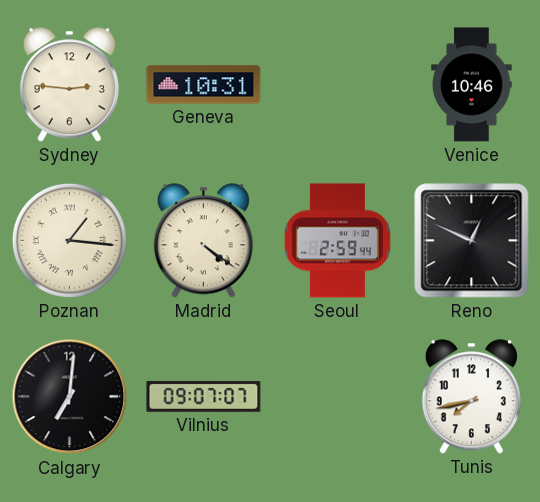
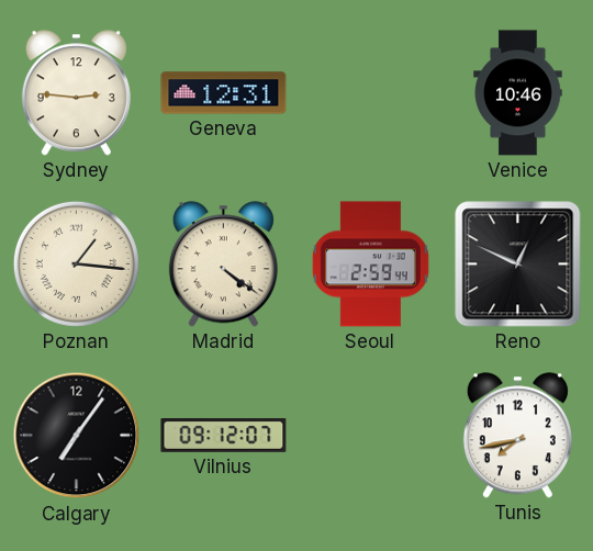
Geneva: 10:31 -> 12:31 (224, 93)
Calgary: 7:01 -> 7:06 (77, 436)
Vilnius: 09:07 -> 09:12 (224, 436)
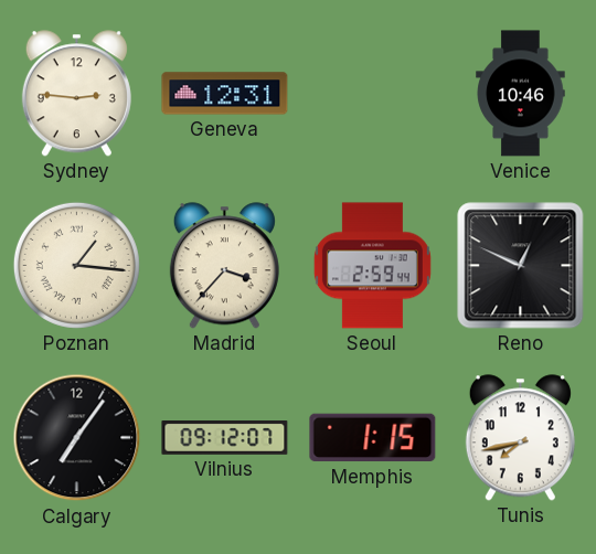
Madrid: 4:21 -> 3:37 (224, 266)
Memphis: none -> 1:15 (373, 438)
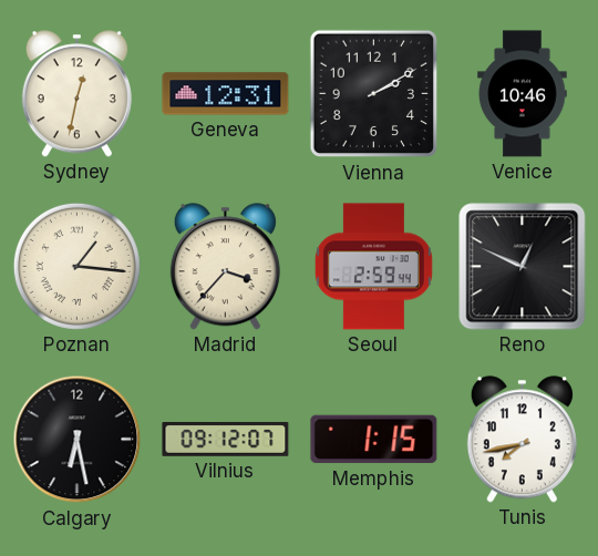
Sydney: 2:46 -> 12:32 (76, 94)
Vienna: none -> 2:10 (374, 94)
Calgary: 7:06 -> 6:28 (78, 440)
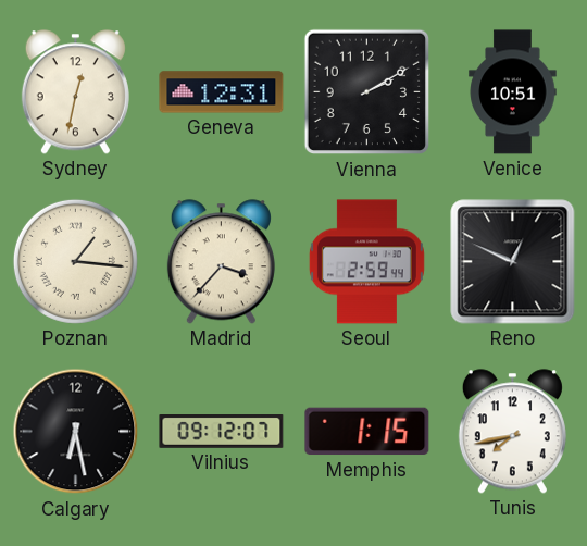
Venice: 10:46 -> 10:51 (513, 92)
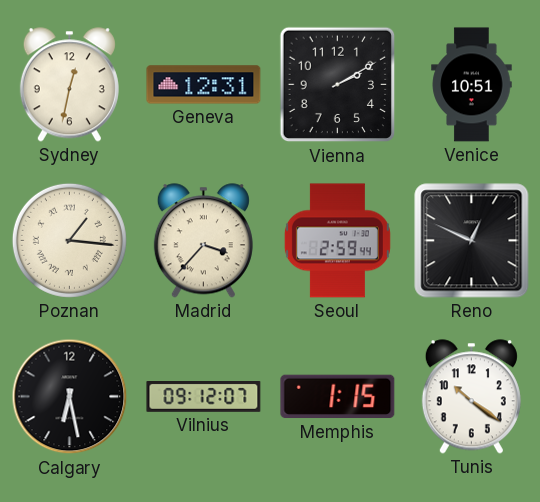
Tunis: 7:43 -> 10:21 (471, 397)
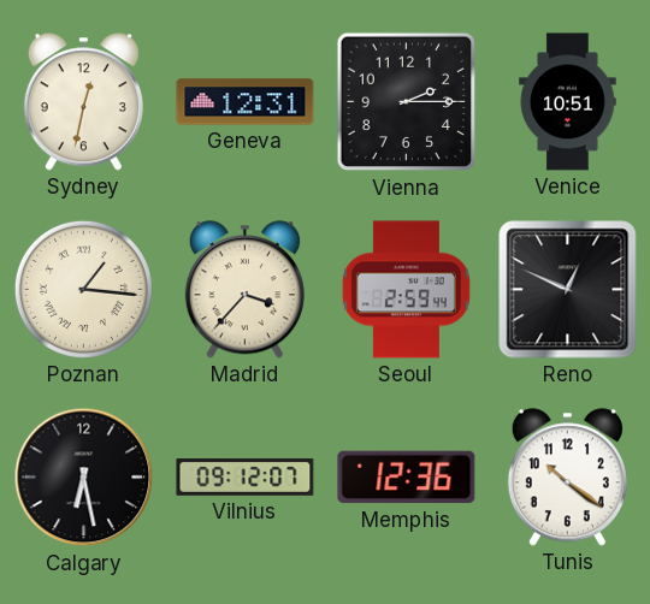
Vienna: 2:10 -> 2:15 (407, 102)
Memphis: 1:15 -> 12:36 (407, 478)
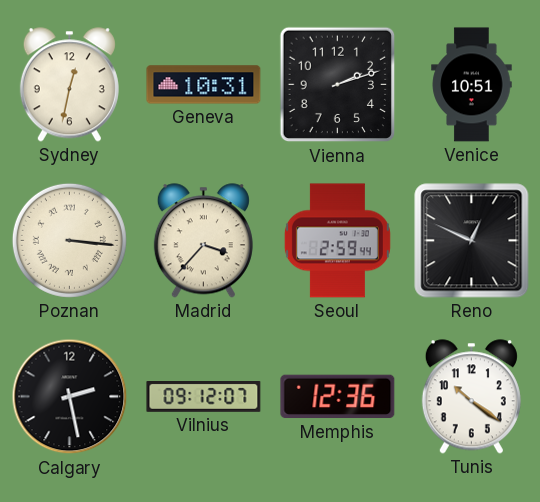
Geneva: 12:31 -> 10:31 (204, 85)
Vienna: 2:15 -> 2:12 (338, 85)
Poznan: 1:16 -> 3:16 (69, 240)
Calgary: 6:28 -> 2:28 (70, 397)
